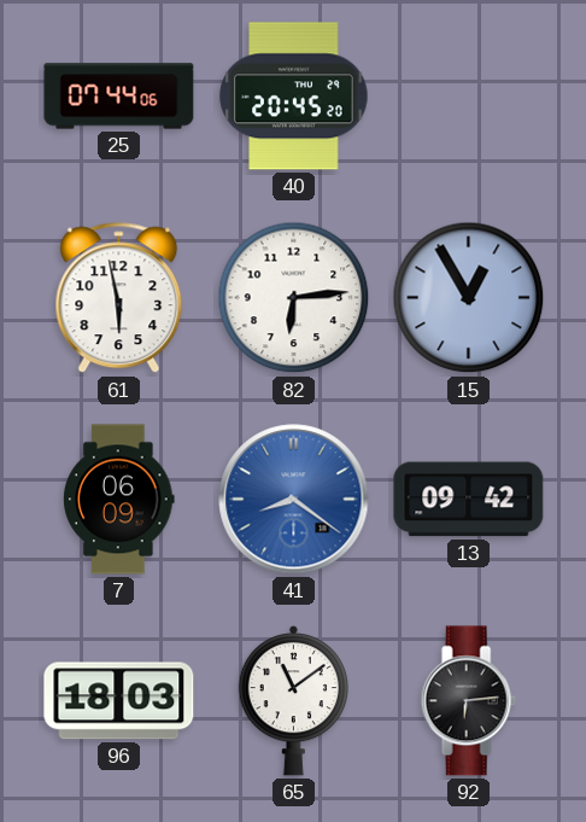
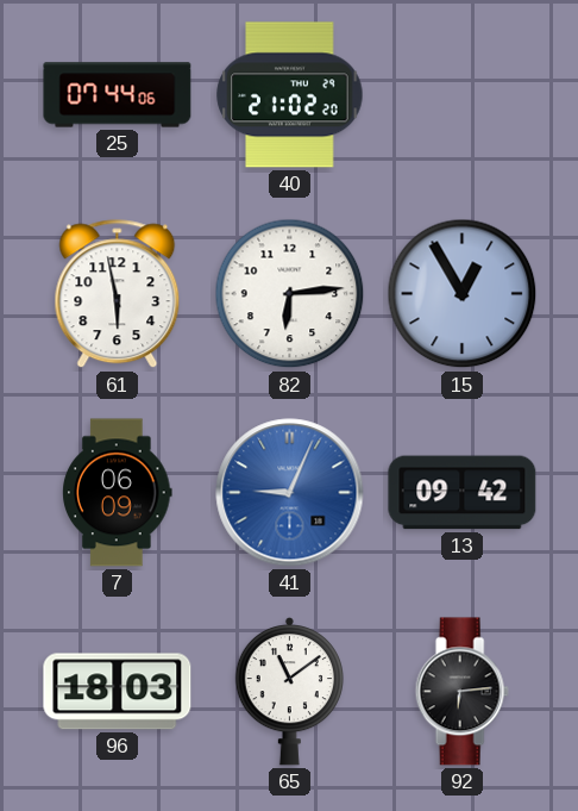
40: 20:45 -> 21:02 (290, 95)
41: 8:21 -> 9:04 (290, 493)
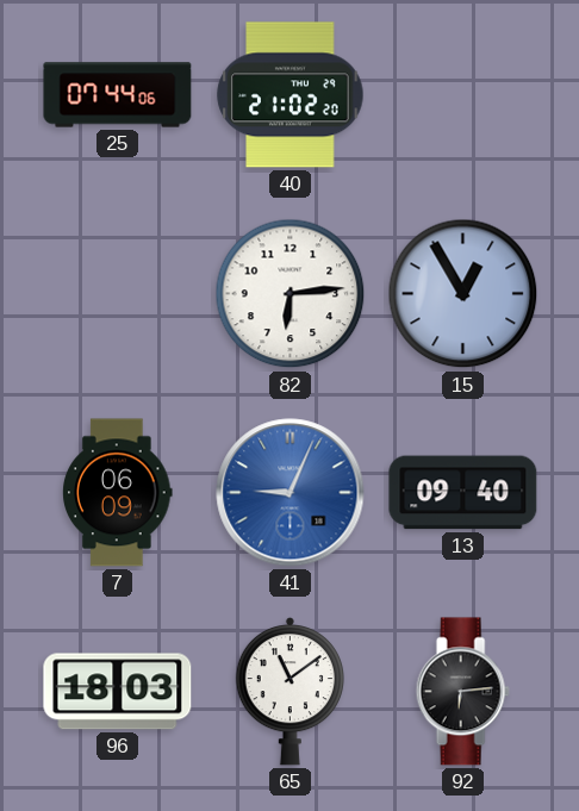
61: 5:58 -> none (118, 294)
13: 09:42 -> 09:40 (463, 493)
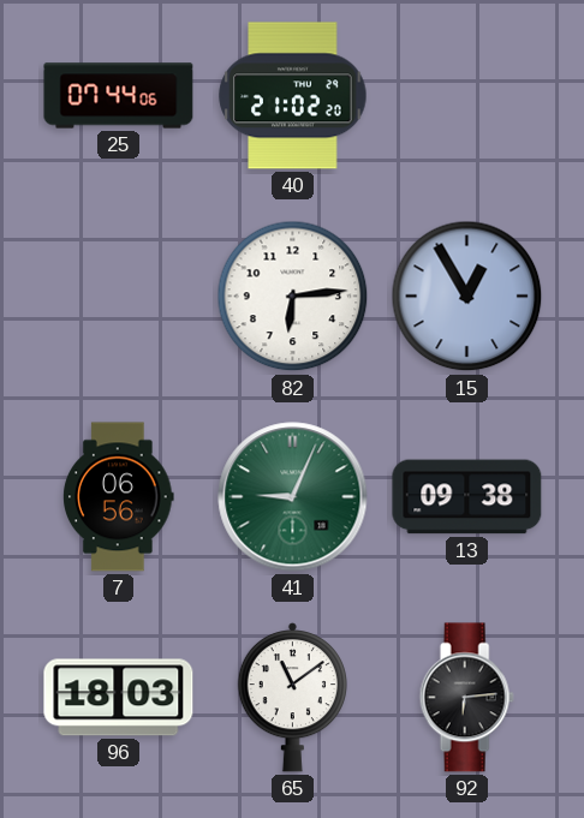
7: 06:09 -> 06:56 (119, 497)
41 dial: blue -> green (293, 497)
13: 09:40 -> 09:38 (467, 497)
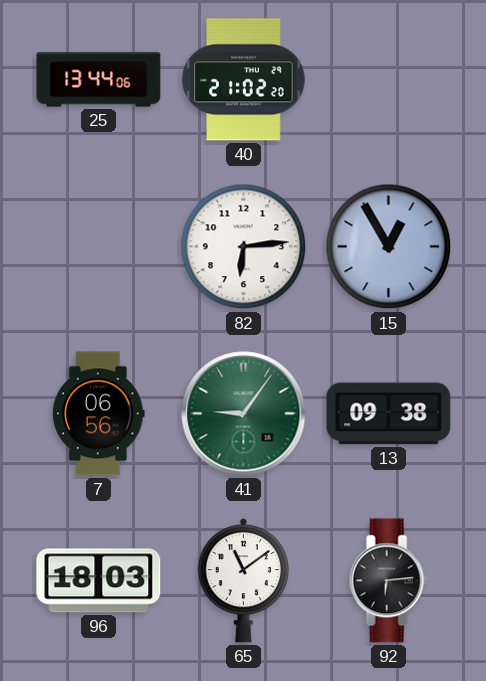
25: 07:44 -> 13:44 (99, 80)
41: 9:04 -> 9:06 (244, 414)
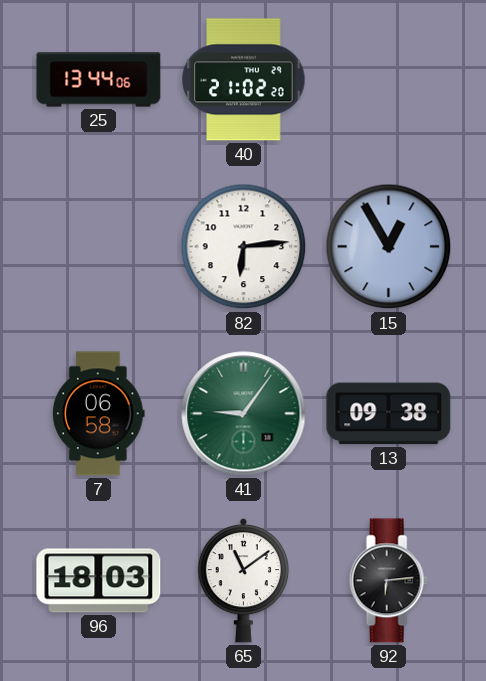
7: 06:56 -> 06:58 (99, 414)
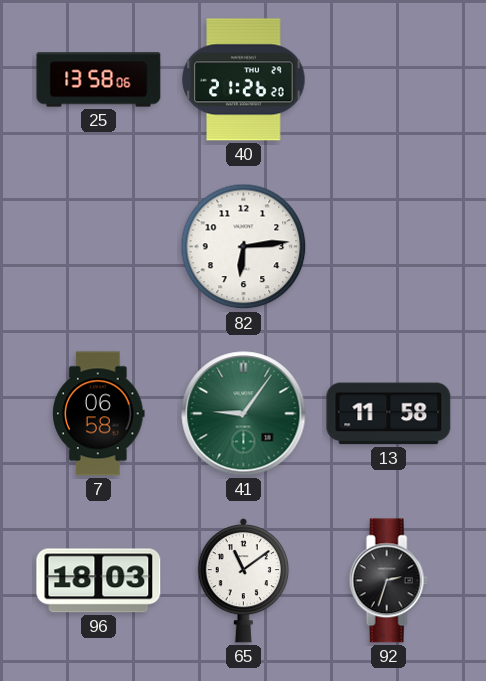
25: 13:44 -> 13:58 (99, 80)
40: 21:02 -> 21:26 (244, 80)
15: 12:55 -> none (389, 247)
13: 09:38 -> 11:58 (389, 414)
92: 6:14 -> 2:33 (388, 581)
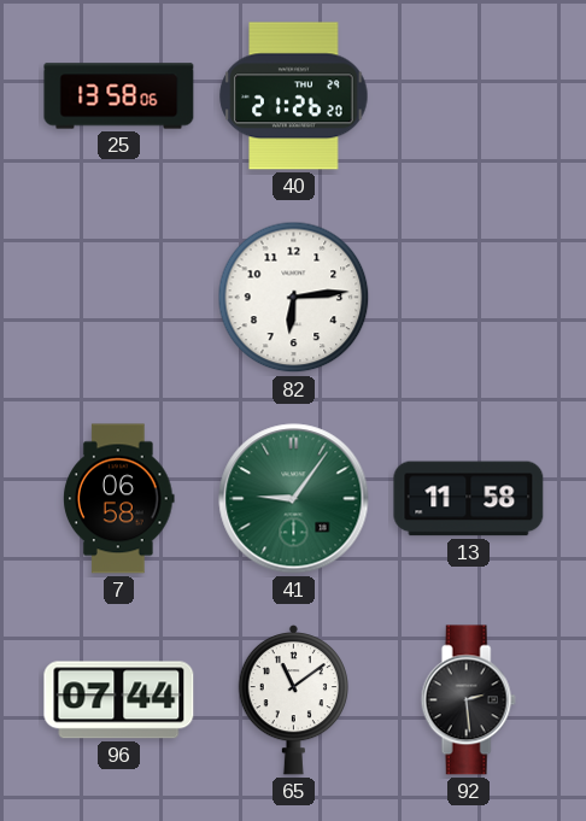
96: 18:03 -> 07:44 (119, 700)
92: 2:33 -> 2:29 (468, 700)
